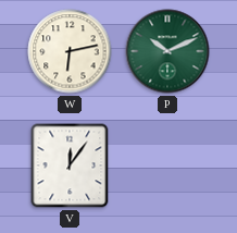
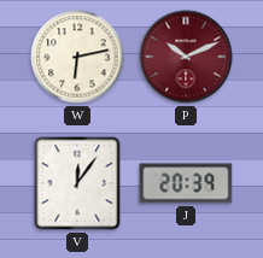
P dial: green -> burgundy (186, 57)
J: none -> 20:39 (186, 183)
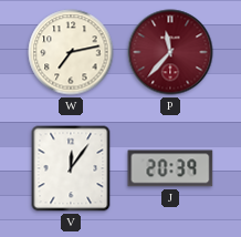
W: 6:13 -> 7:13 (71, 52)
P: 10:11 -> 11:37 (170, 52)
